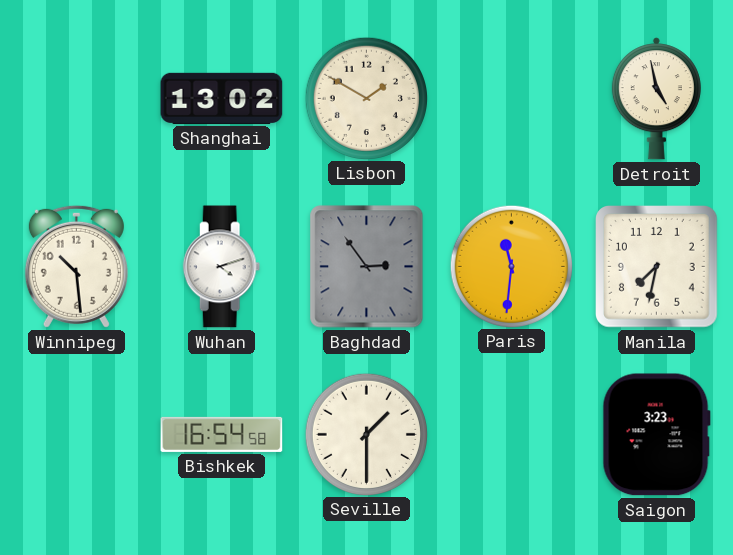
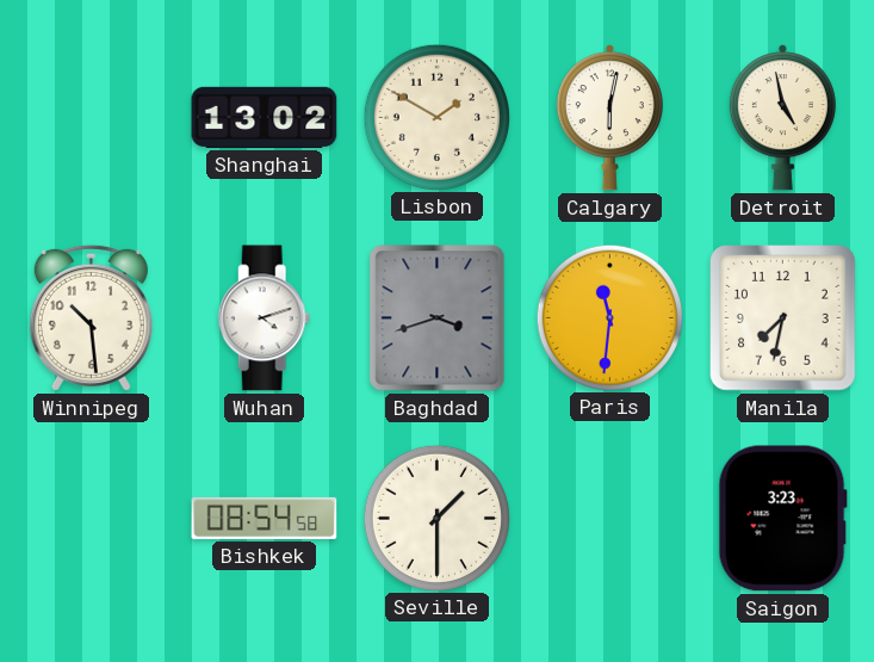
Calgary: none -> 6:02 (609, 118)
Baghdad: 2:54 -> 3:42 (438, 318)
Bishkek: 16:54 -> 08:54 (265, 518)
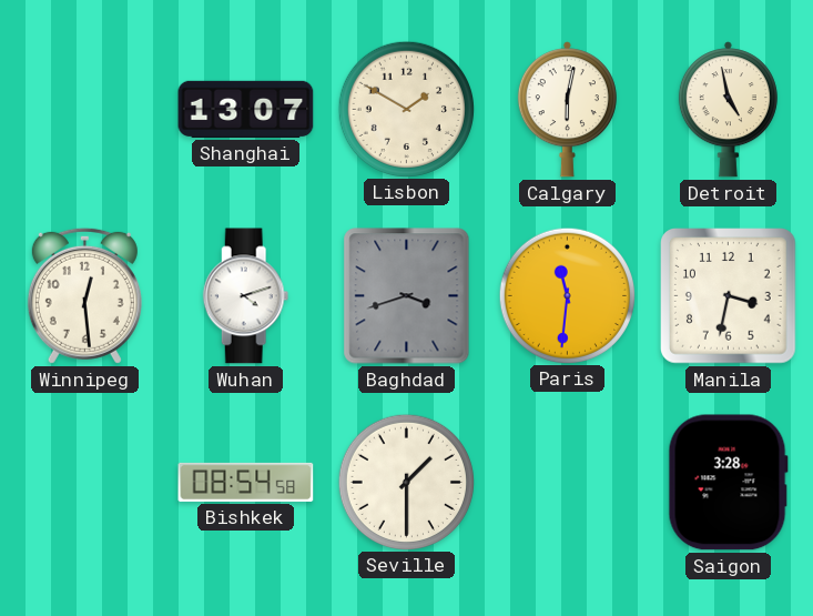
Shanghai: 13:02 -> 13:07 (246, 109)
Winnipeg: 10:29 -> 12:29 (84, 295)
Manila: 7:32 -> 3:32 (729, 296)
Saigon: 3:23 -> 3:28 (728, 483)
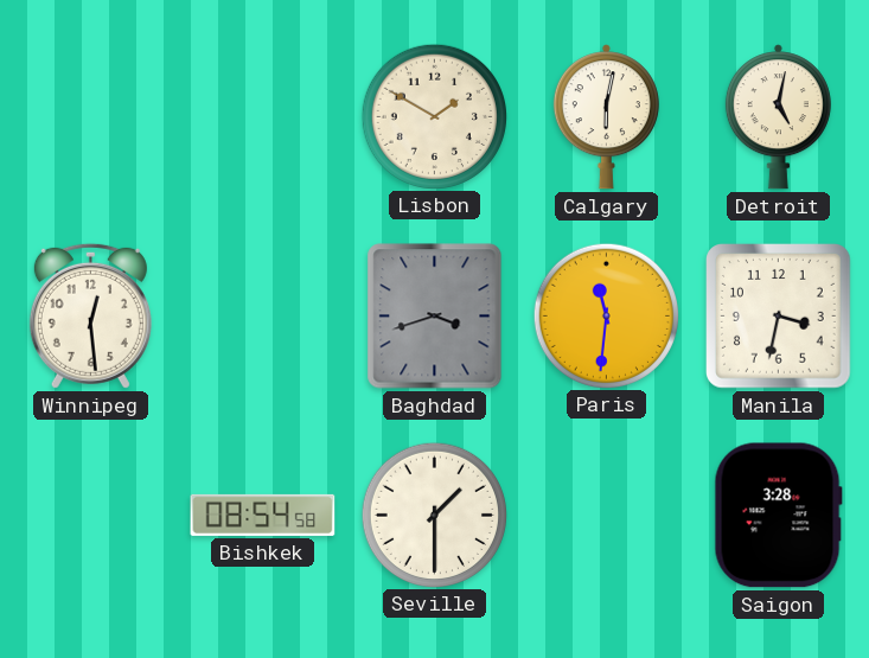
Shanghai: 13:07 -> none (246, 109)
Detroit: 4:58 -> 5:02 (778, 117)
Wuhan: 4:12 -> none (246, 296)
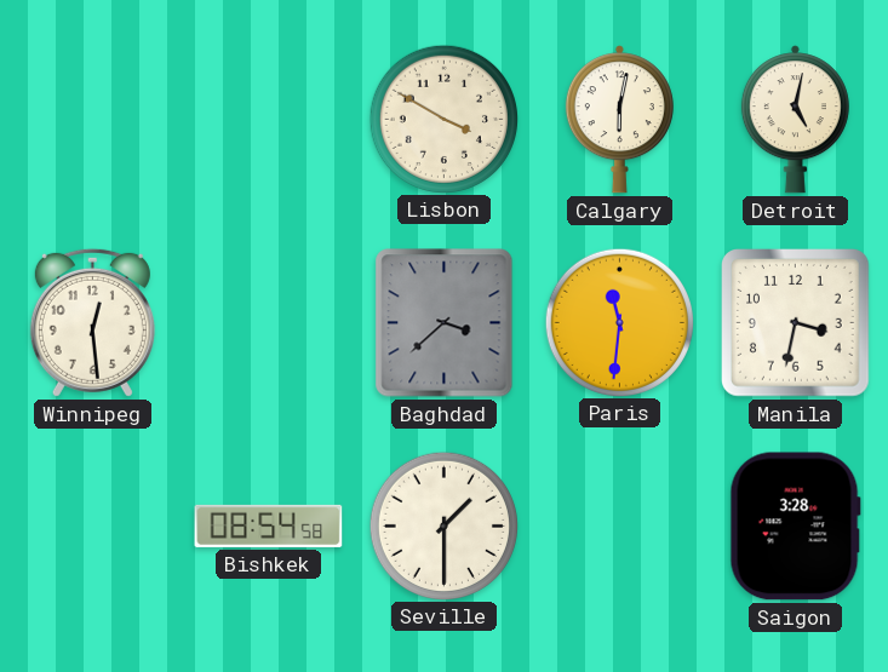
Lisbon: 1:50 -> 3:50 (443, 119)
Baghdad: 3:42 -> 3:38 (445, 323)
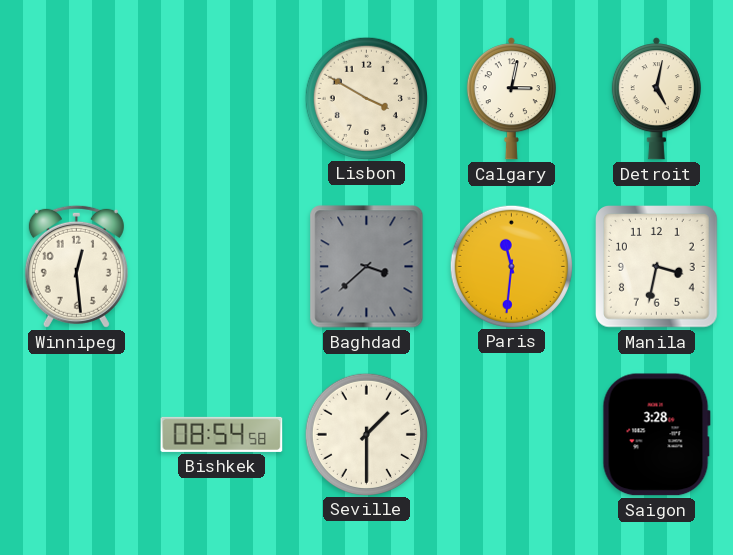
Calgary: 6:02 -> 3:02 (511, 99)
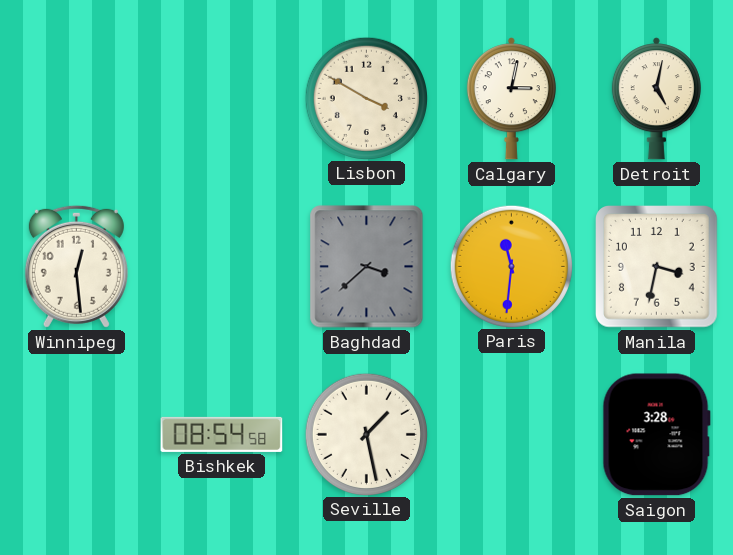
Seville: 1:30 -> 1:28 (366, 434)
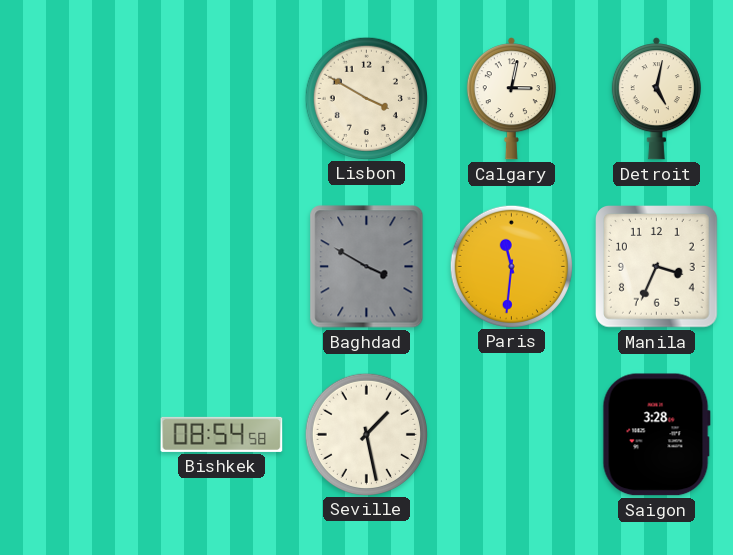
Winnipeg: 12:29 -> none (76, 266)
Baghdad: 3:38 -> 3:50 (367, 267)
Manila: 3:32 -> 3:34 (657, 267)
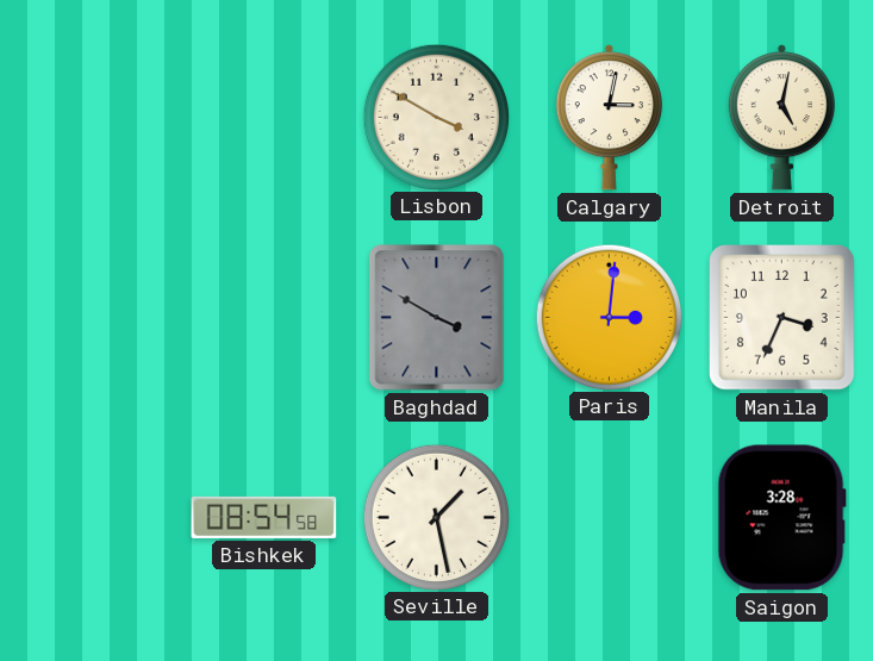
Paris: 11:31 -> 3:01 (609, 317)
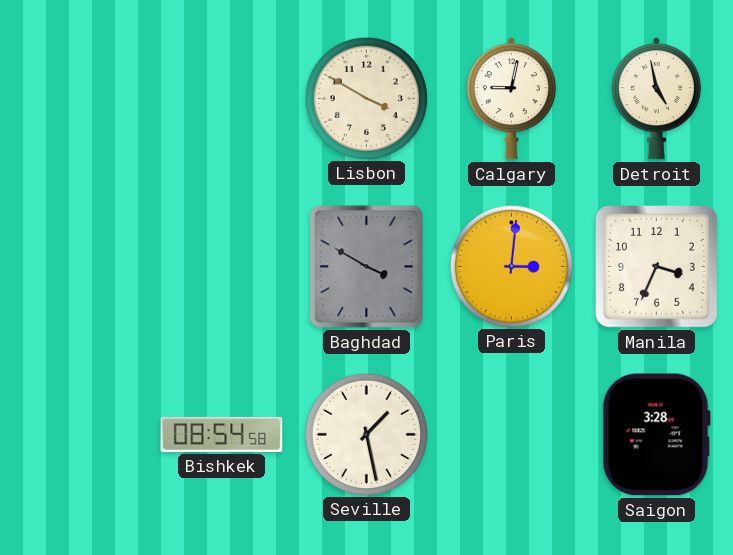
Calgary: 3:02 -> 9:02 (511, 99)
Detroit: 5:02 -> 4:58 (656, 99)
